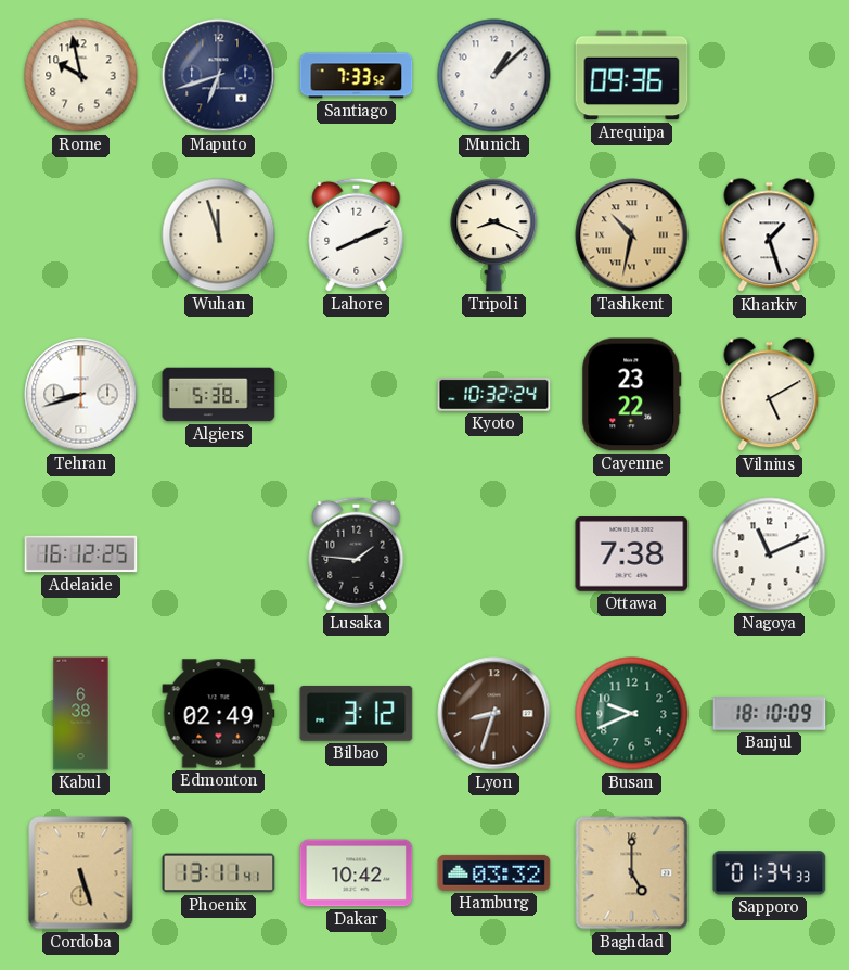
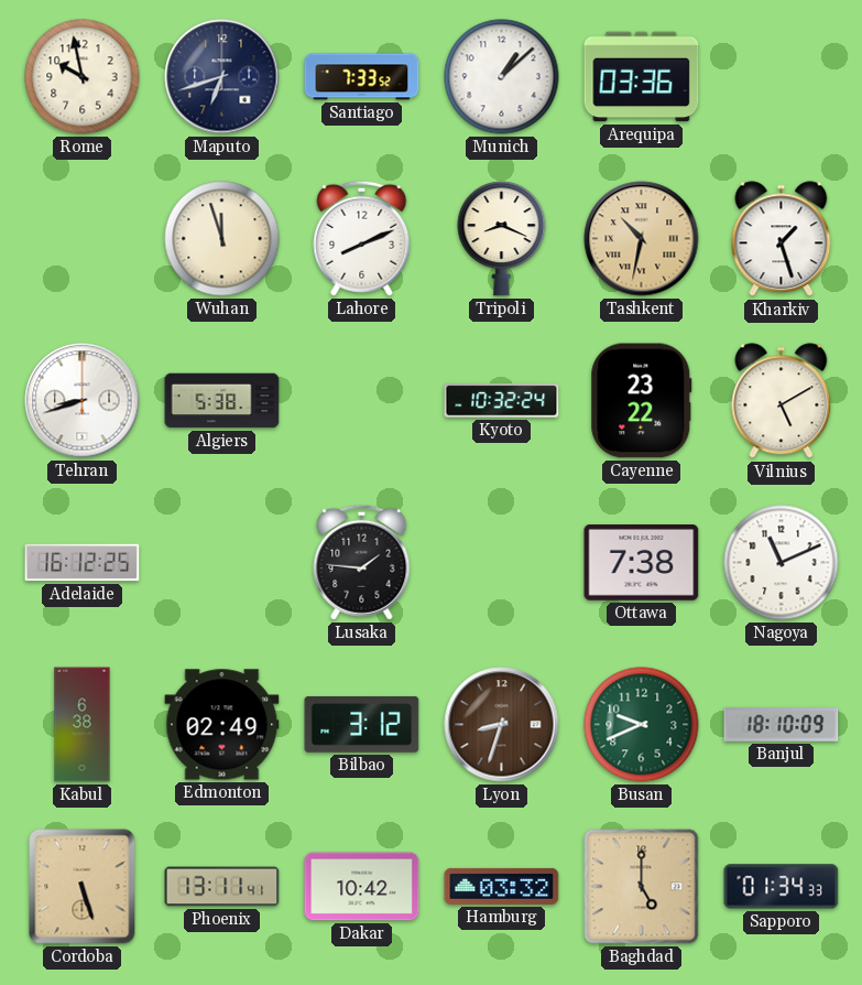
Arequipa: 09:36 -> 03:36 (642, 77)
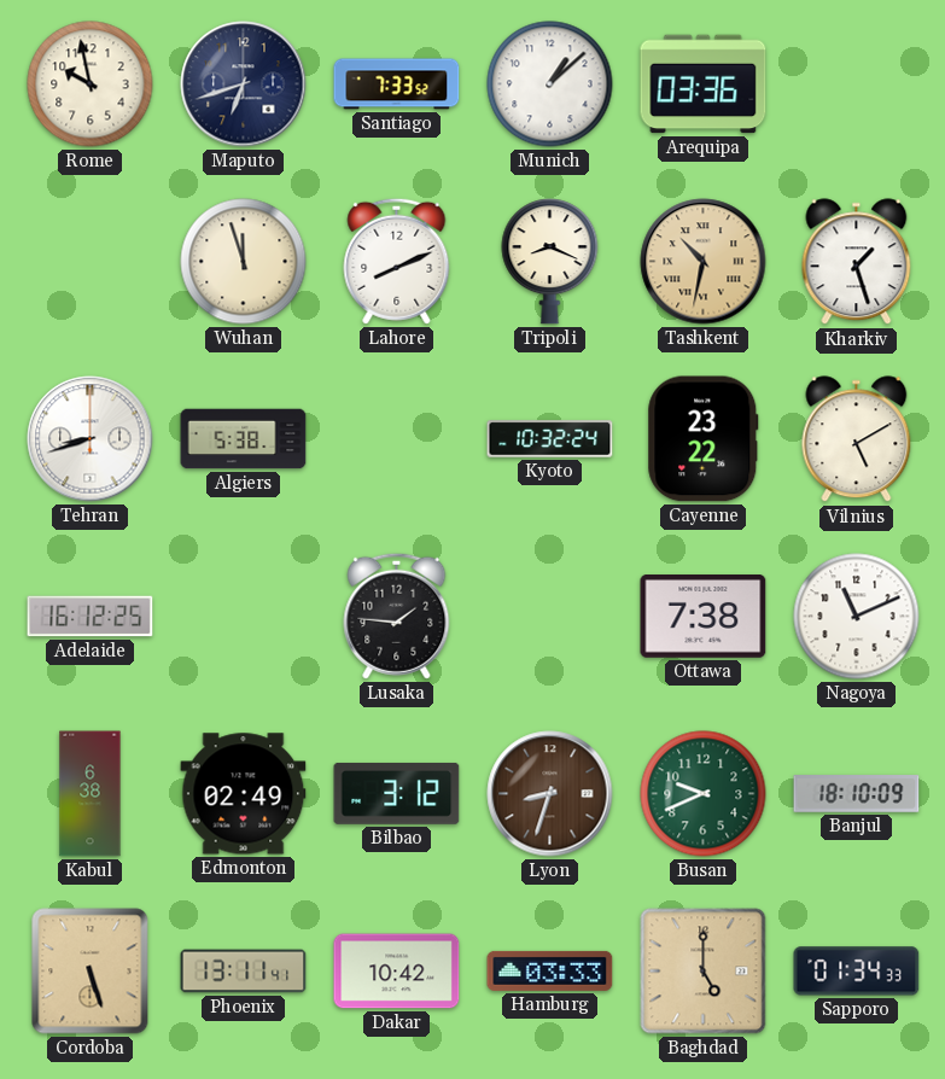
Hamburg: 03:32 -> 03:33 (550, 970)
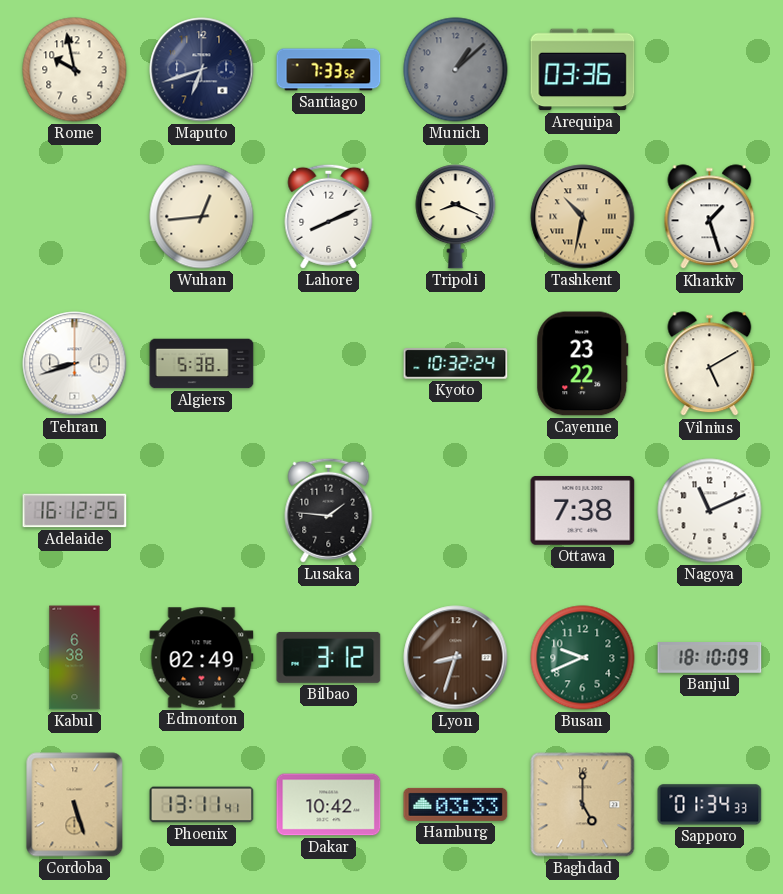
Munich dial: white -> grey (456, 70)
Wuhan: 11:57 -> 12:44 (202, 217)
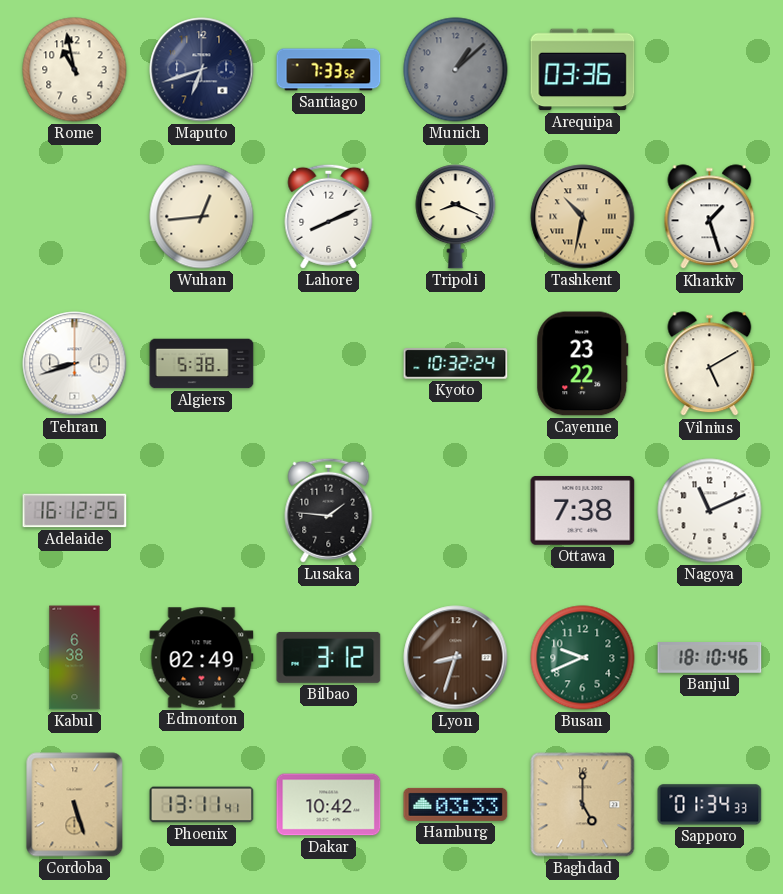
Rome: 9:58 -> 10:58 (75, 70)
Banjul: 18:10:09 -> 18:10:46 (710, 658)
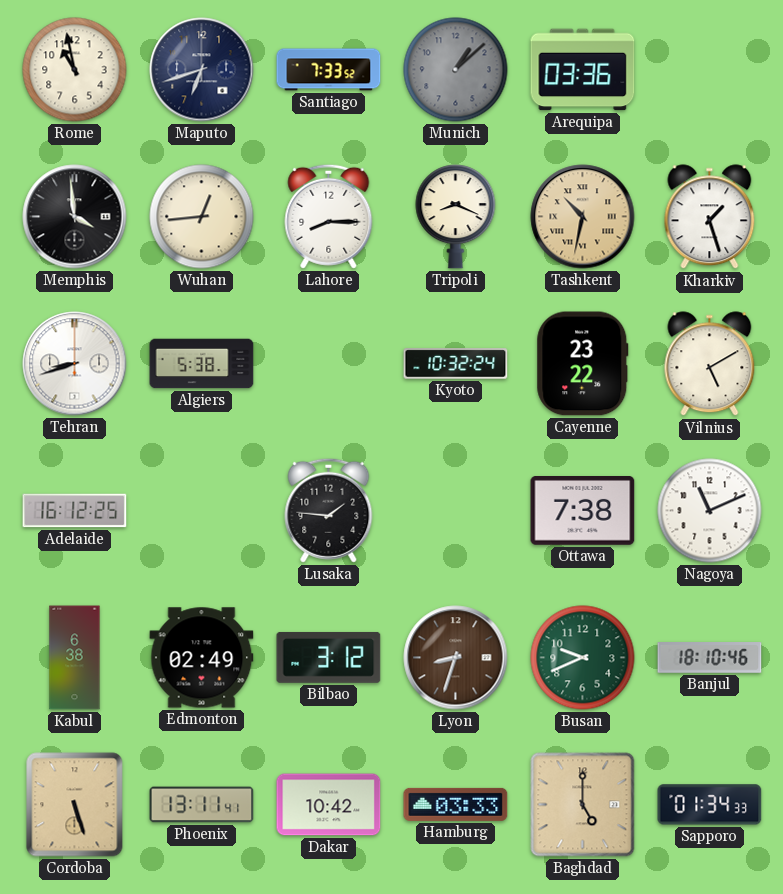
Memphis: none -> 3:59 (75, 217)
Lahore: 8:11 -> 8:15 (329, 216)
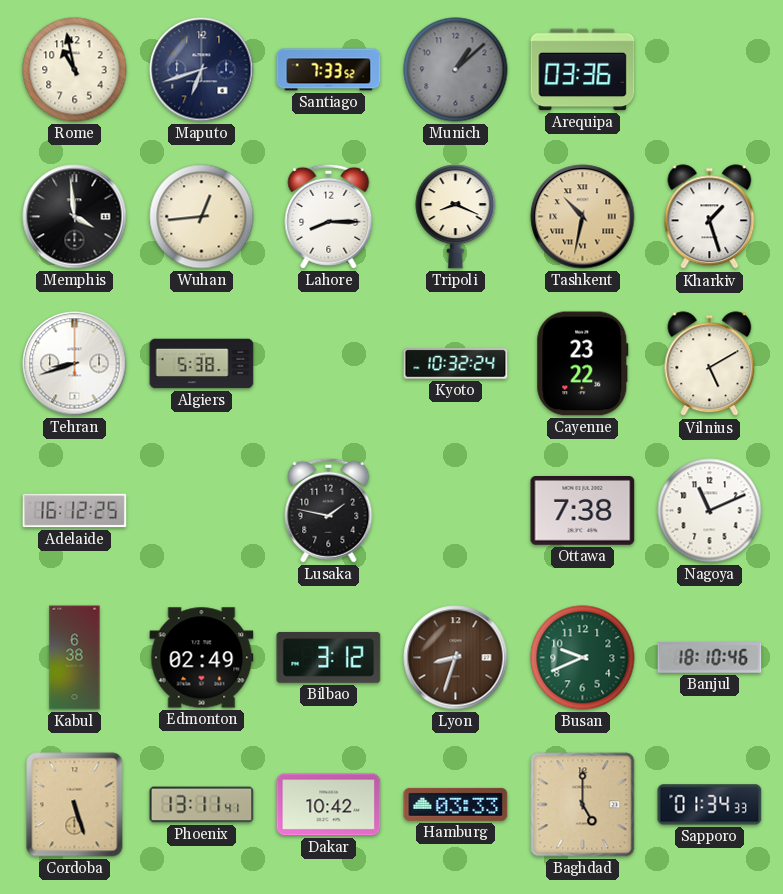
Lusaka: 1:46 -> 1:47 (329, 510)
